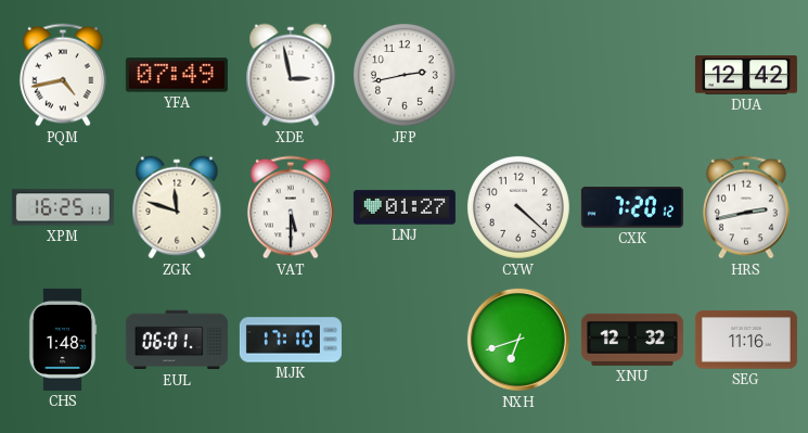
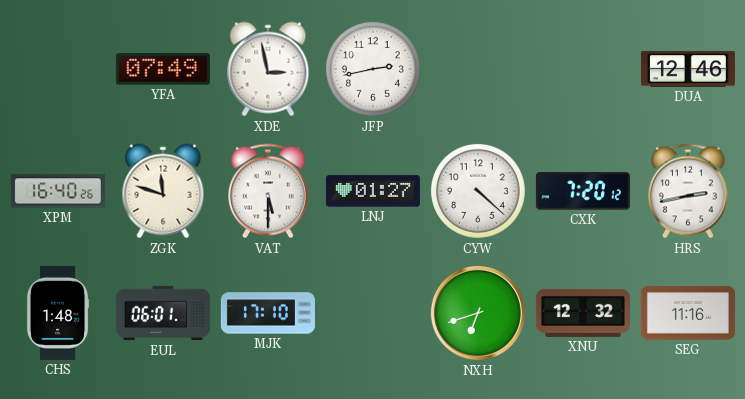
PQM: 4:43 -> none (63, 75)
DUA: 12:42 -> 12:46 (688, 69)
XPM: 16:25 -> 16:40 (58, 191)
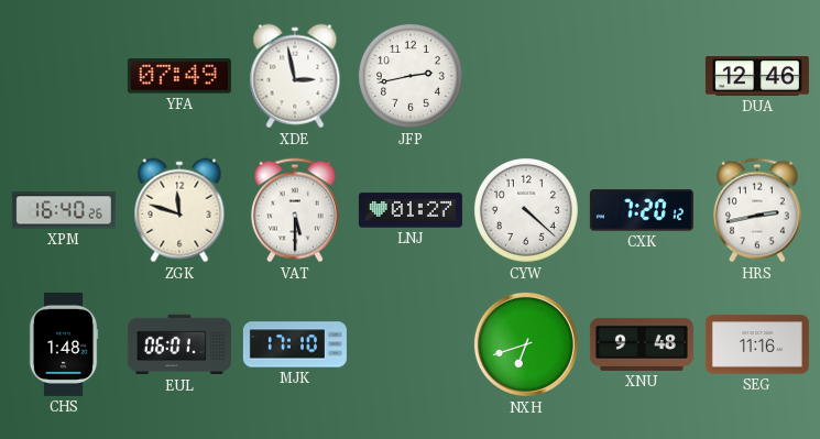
XNU: 12:32 -> 9:48 (642, 344)
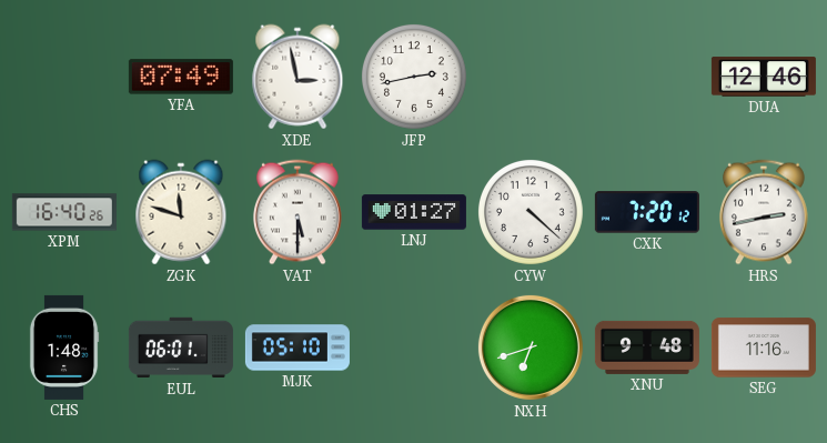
MJK: 17:10 -> 05:10 (297, 348)
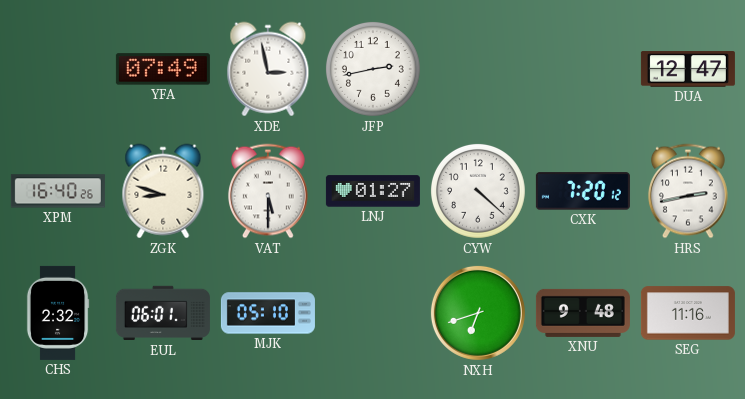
DUA: 12:46 -> 12:47 (688, 69)
ZGK: 11:48 -> 8:48 (163, 191)
CHS: 1:48 -> 2:32 (58, 313)
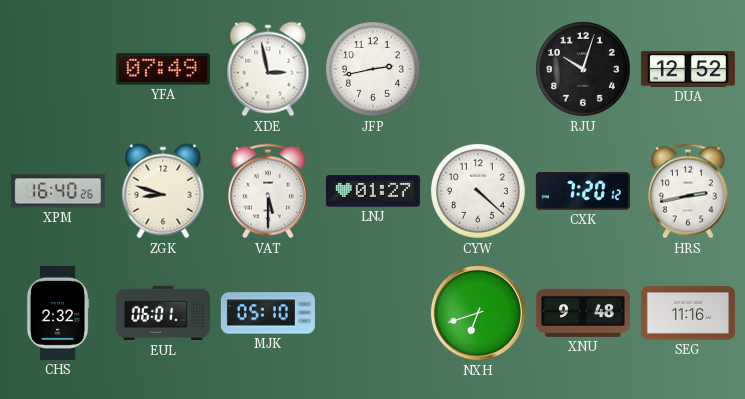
RJU: none -> 10:03 (583, 69)
DUA: 12:47 -> 12:52 (688, 69)
